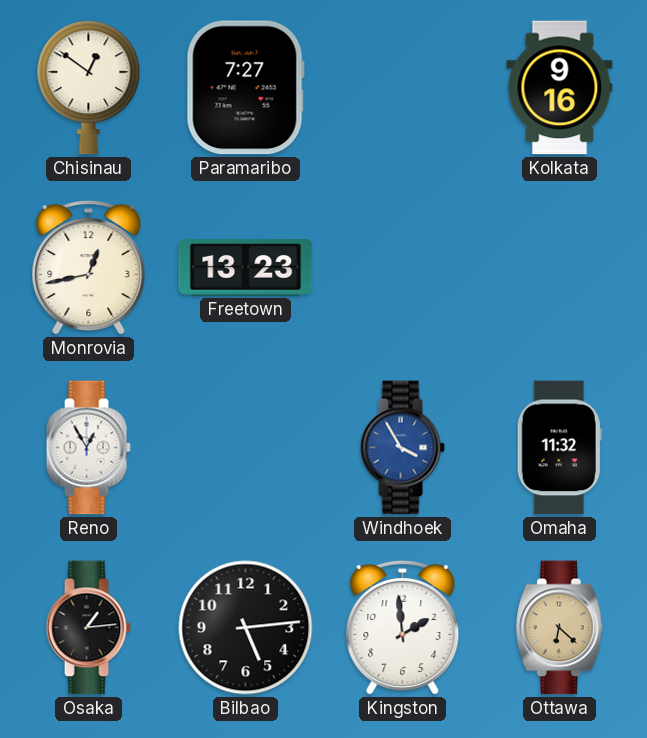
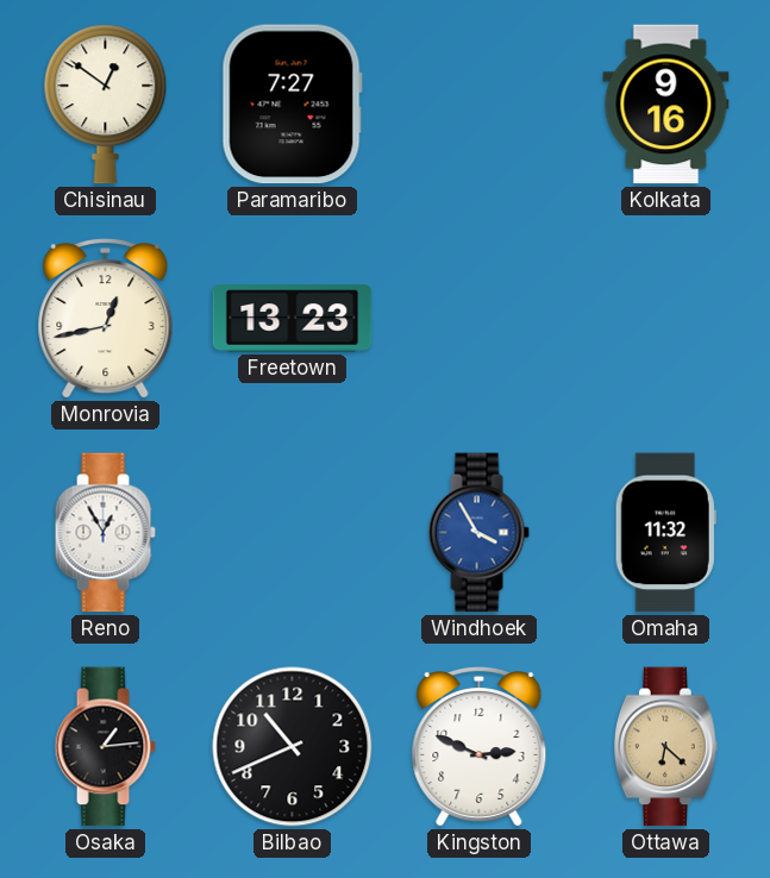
Bilbao: 5:14 -> 10:41 (293, 747)
Kingston: 1:59 -> 2:49 (480, 748)
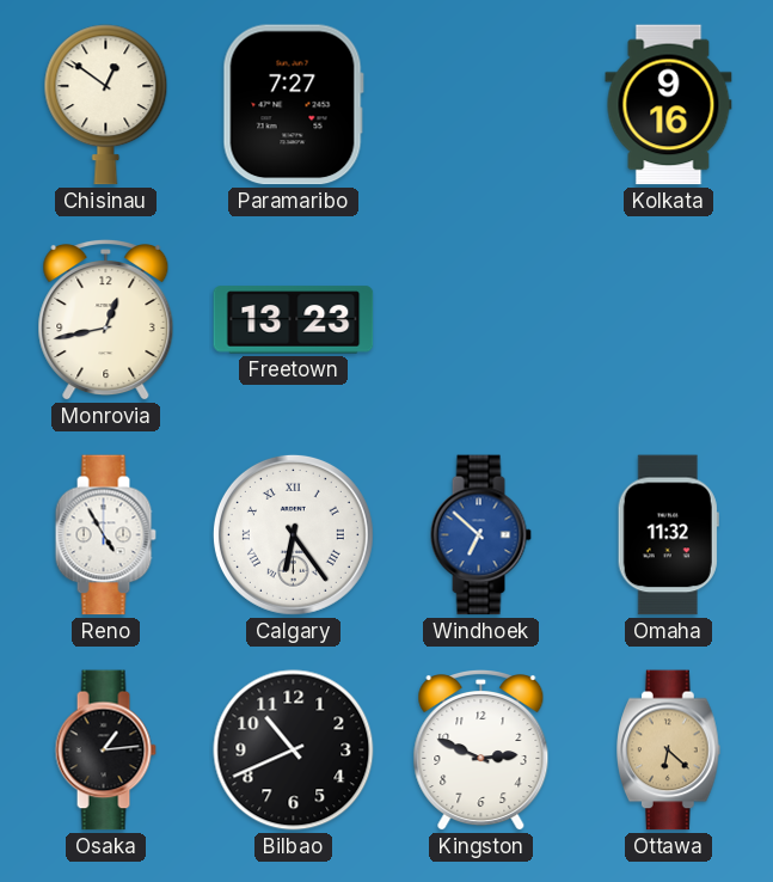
Reno: 12:55 -> 4:55 (105, 535)
Calgary: none -> 6:24 (293, 534)
Windhoek: 3:55 -> 6:52 (480, 535)
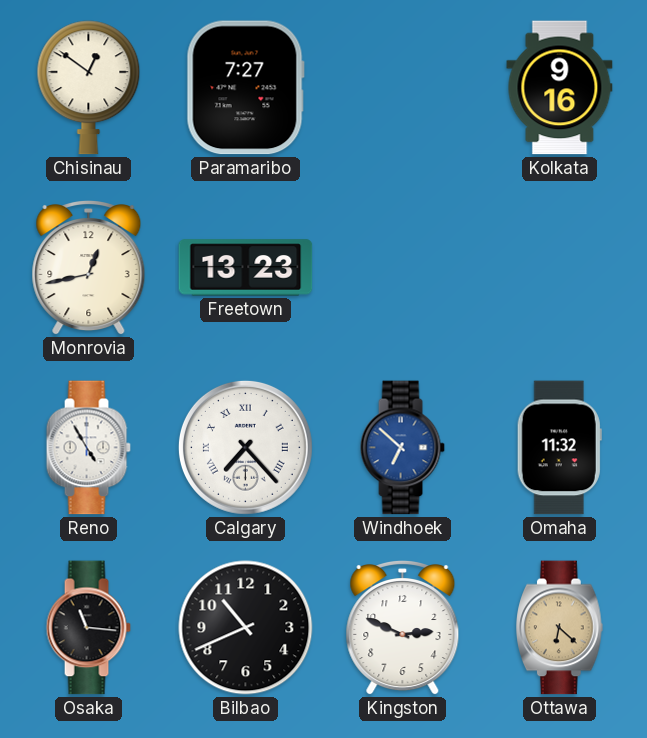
Calgary: 6:24 -> 7:23 (245, 447)
Osaka: 1:14 -> 11:16 (88, 628)
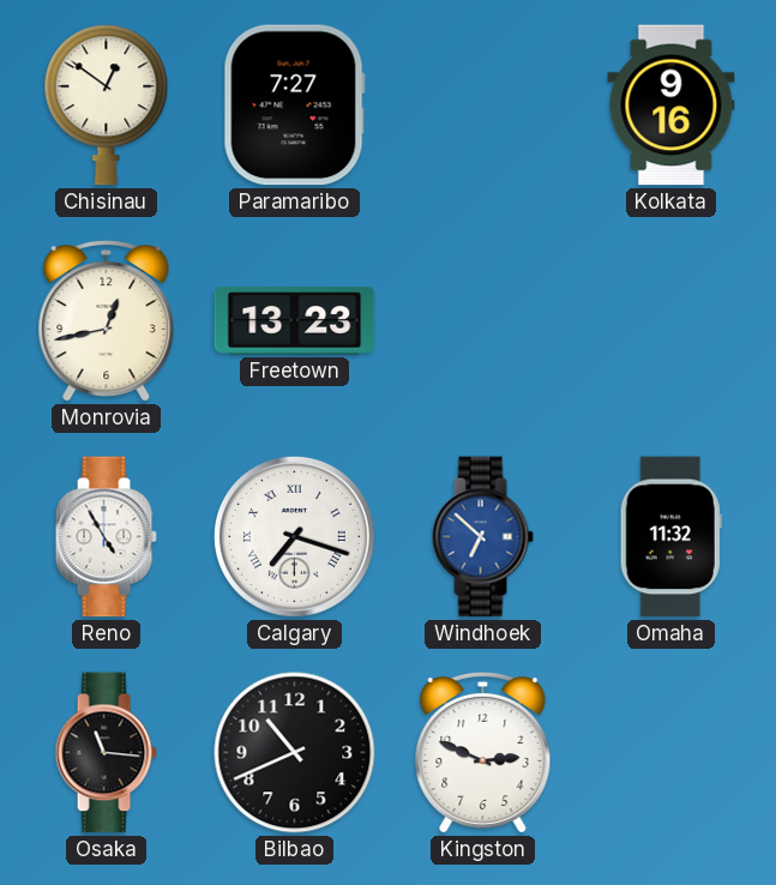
Calgary: 7:23 -> 7:18 (294, 536)
Ottawa: 6:22 -> none (560, 628)
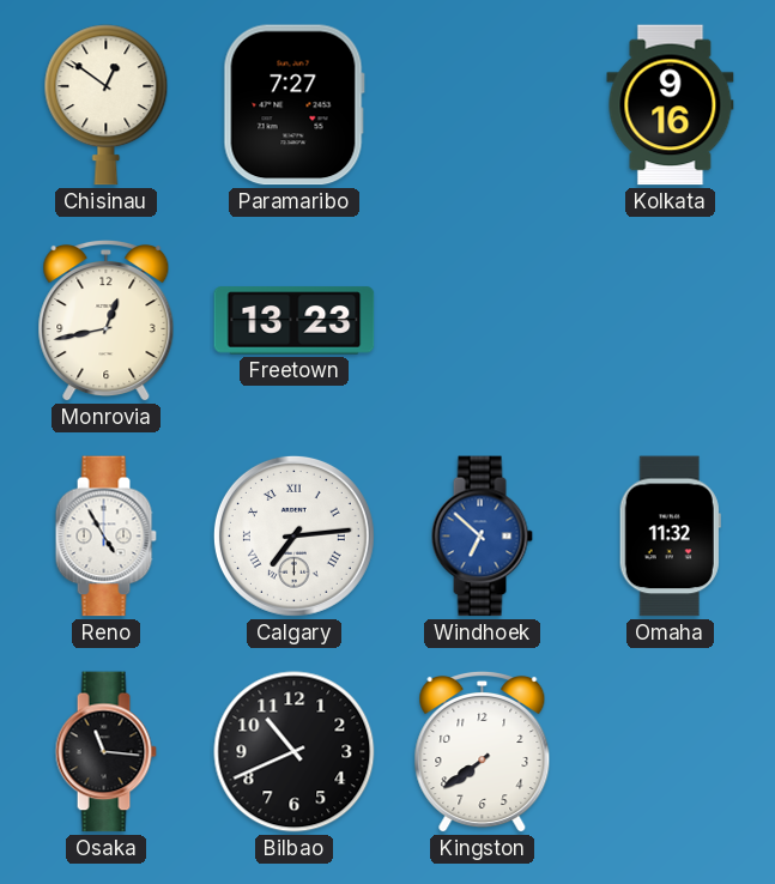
Calgary: 7:18 -> 7:14 (293, 535)
Kingston: 2:49 -> 7:39 (483, 753)
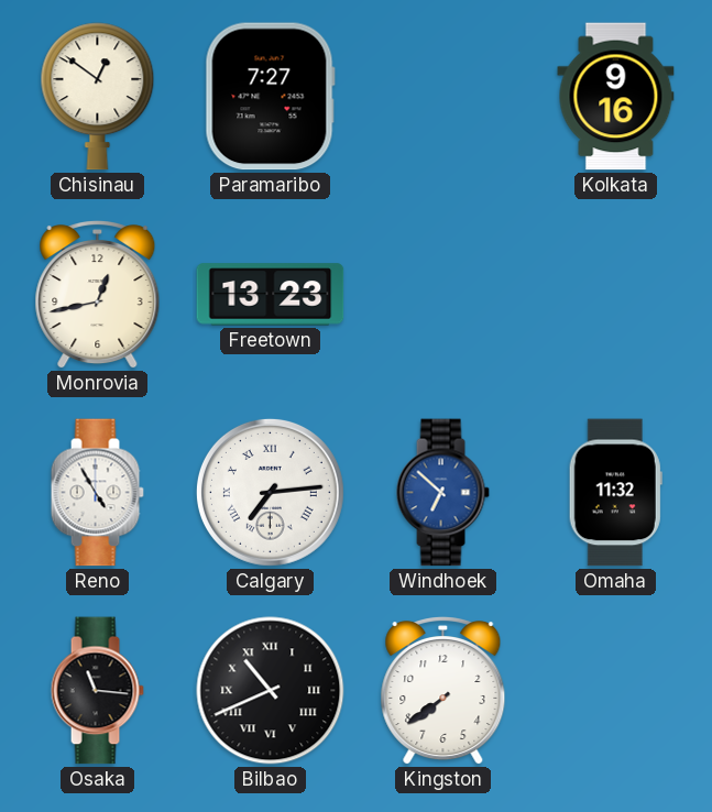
Bilbao numerals: Arabic -> Roman (271, 691)
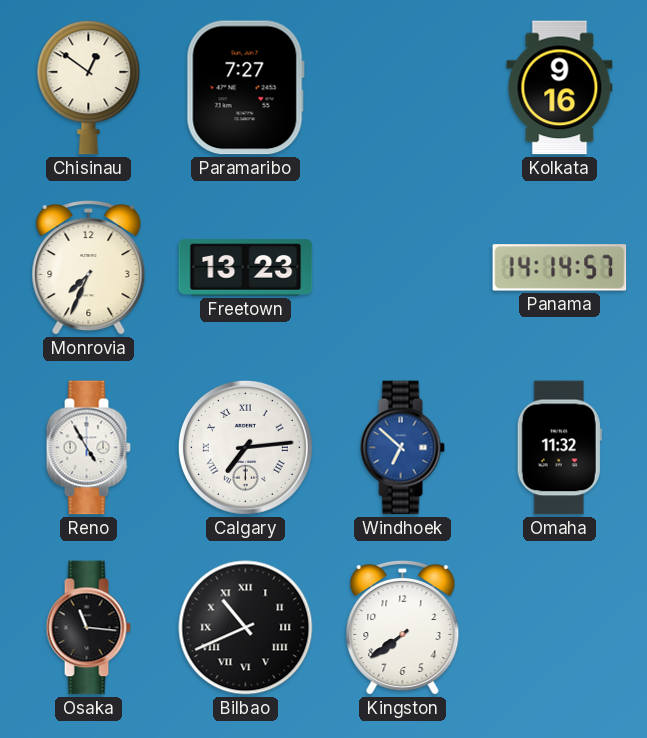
Monrovia: 12:43 -> 7:34 (89, 269)
Panama: none -> 14:14 (560, 268)
